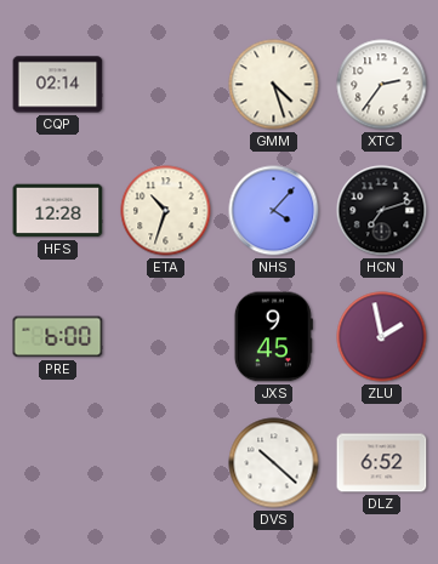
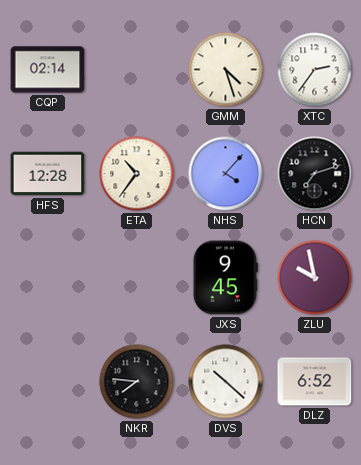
ETA: 10:33 -> 10:36 (137, 174)
PRE: 6:00 -> none (58, 337)
ZLU: 1:58 -> 9:58 (315, 278)
NKR: none -> 7:46 (137, 382)
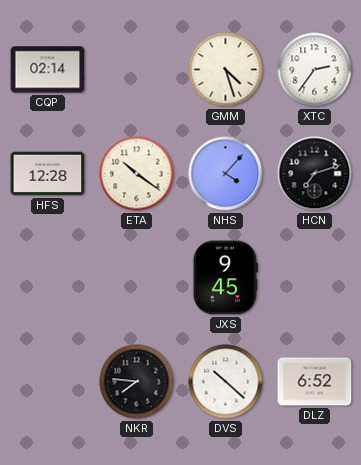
ETA: 10:36 -> 10:21 (137, 174)
ZLU: 9:58 -> none (315, 278)
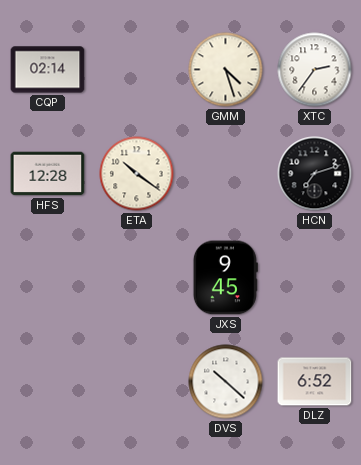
NHS: 4:07 -> none (226, 174)
NKR: 7:46 -> none (137, 382)
